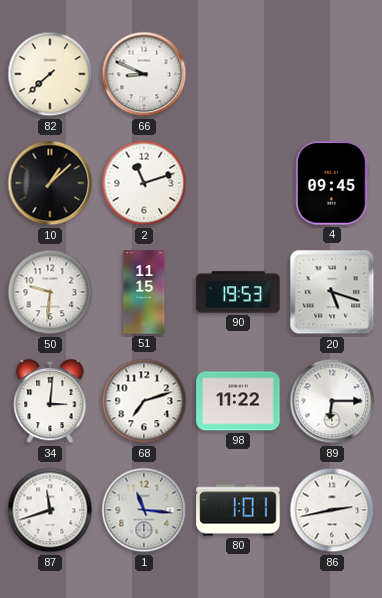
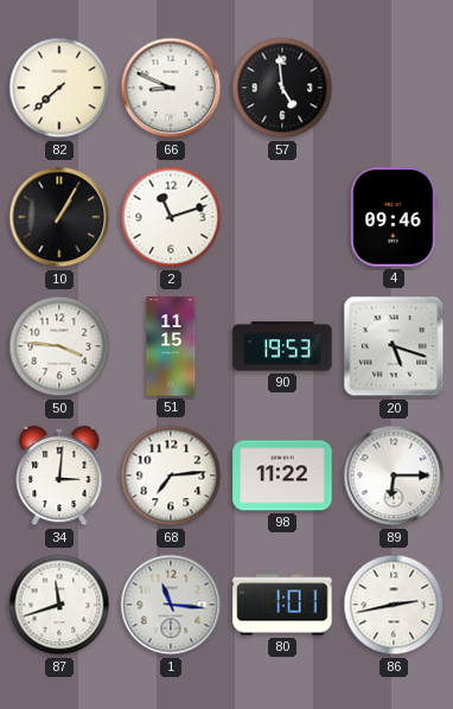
57: none -> 4:59 (282, 88)
10: 1:08 -> 1:05 (59, 217)
4: 09:45 -> 09:46 (394, 217)
50: 9:31 -> 3:46 (59, 346)
68: 7:12 -> 7:14 (171, 475)
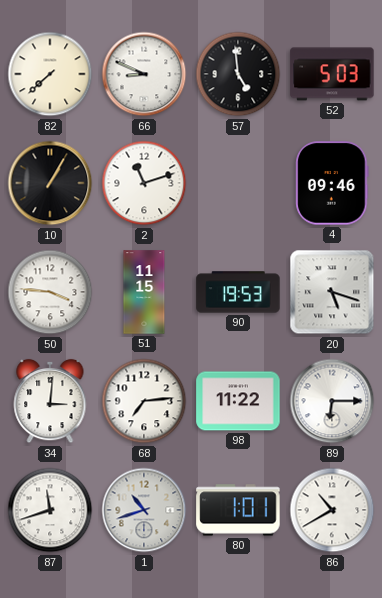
52: none -> 5:03 (332, 74)
1: 11:16 -> 10:42 (144, 510)
86: 2:43 -> 10:40 (332, 510)
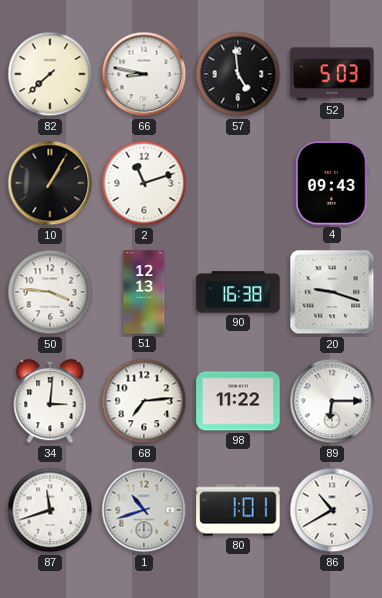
66: 8:49 -> 8:47 (144, 74)
4: 09:46 -> 09:43 (332, 183)
51: 11:15 -> 12:13 (144, 292)
90: 19:53 -> 16:38 (238, 292)
20: 5:18 -> 9:18 (332, 292)
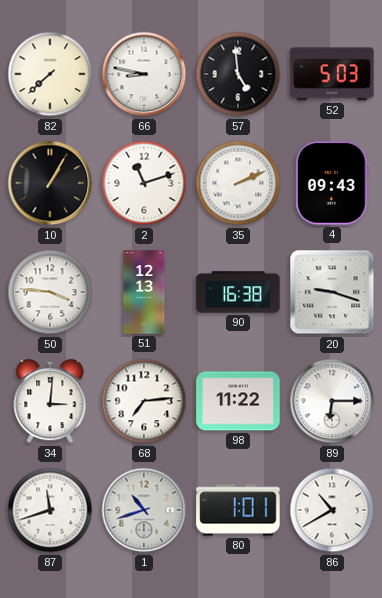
35: none -> 2:11 (238, 183)
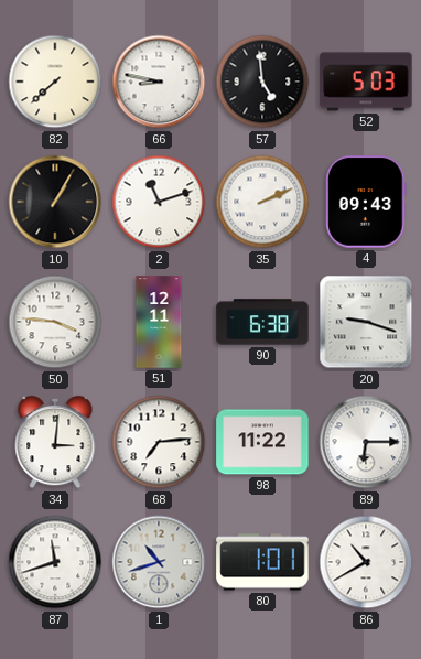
51: 12:13 -> 12:11 (159, 322)
90: 16:38 -> 6:38 (262, 322)
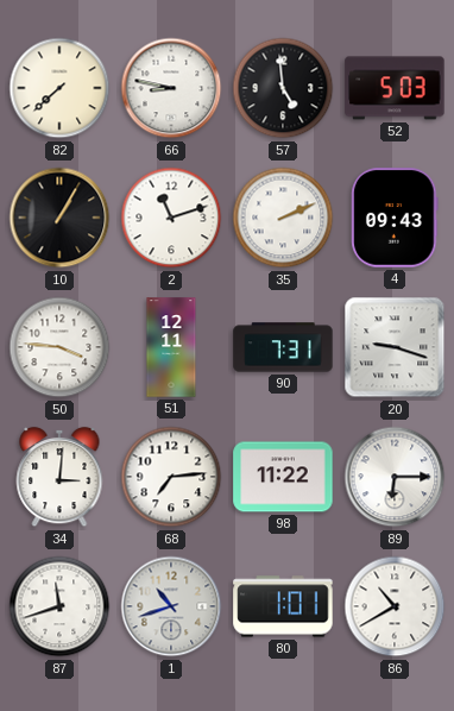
90: 6:38 -> 7:31 (283, 347)
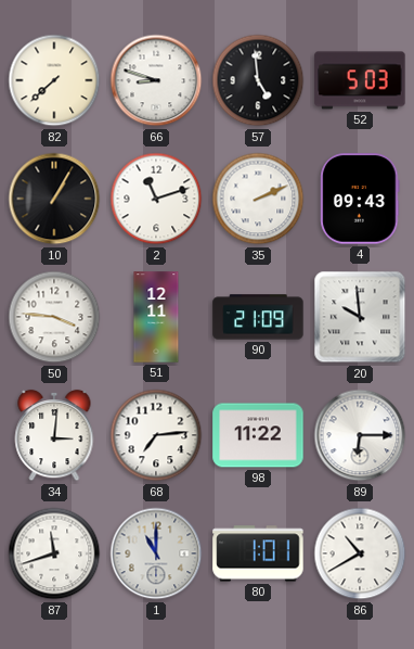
66: 8:47 -> 8:48 (156, 80)
90: 7:31 -> 21:09 (258, 317)
20: 9:18 -> 9:59 (360, 317)
1: 10:42 -> 11:00 (156, 553)
